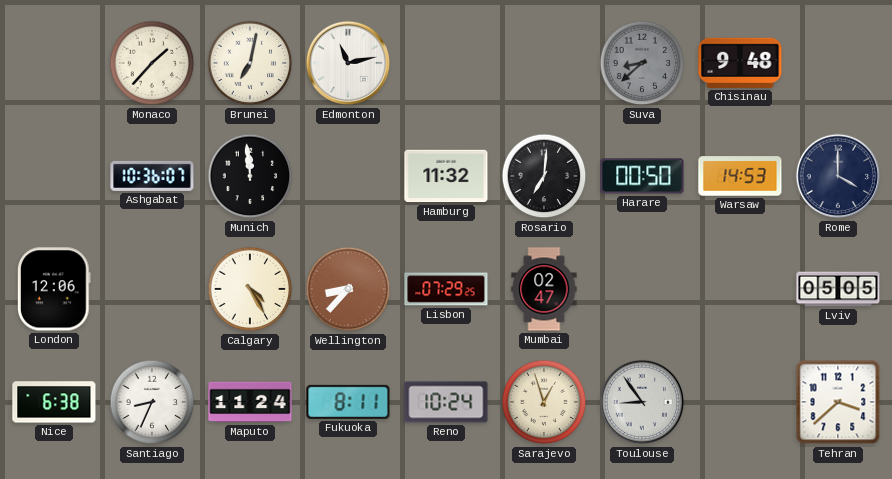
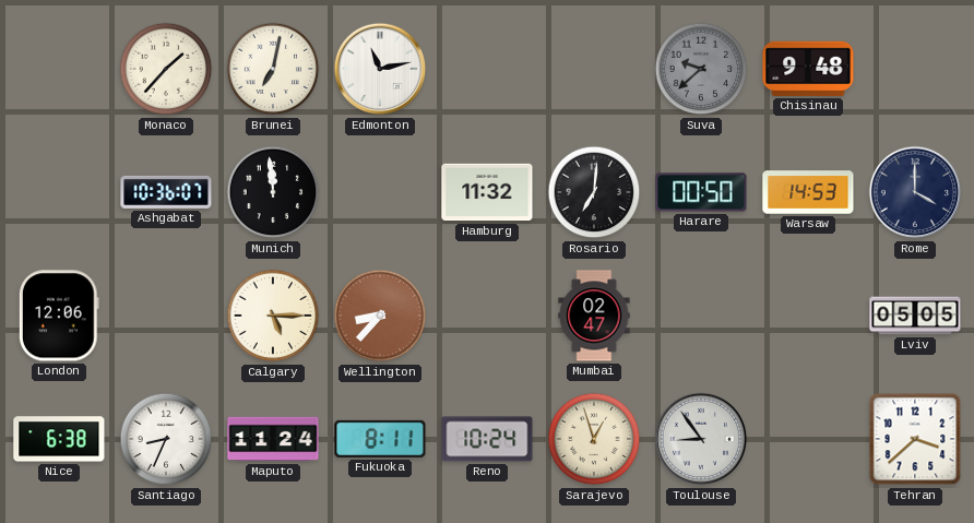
Suva: 8:38 -> 9:38 (701, 69)
Calgary: 4:25 -> 5:15 (273, 316)
Lisbon: 07:29 -> none (446, 289)
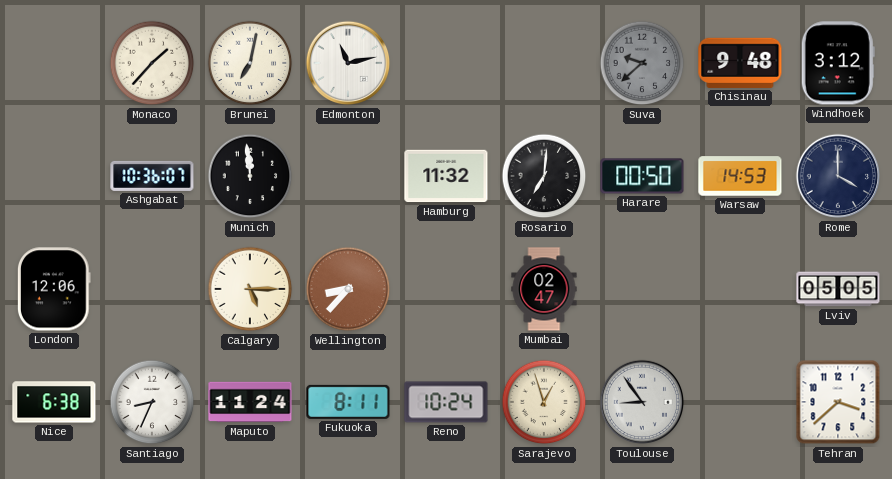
Windhoek: none -> 3:12 (838, 63)
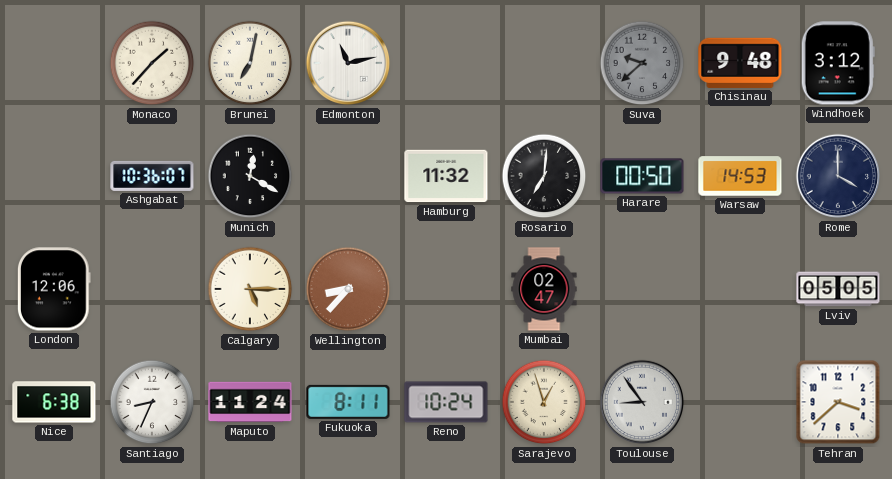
Munich: 11:59 -> 12:20 (250, 176)
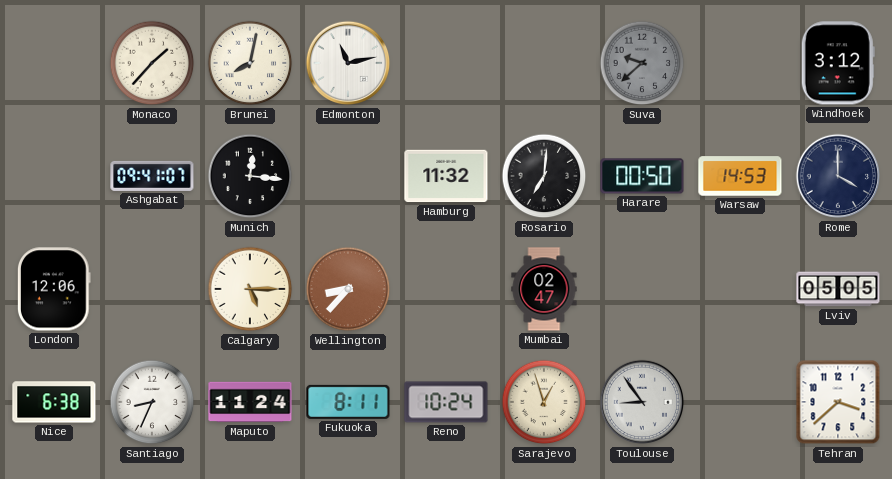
Brunei: 7:02 -> 8:02 (250, 63)
Chisinau: 9:48 -> none (740, 63)
Ashgabat: 10:36 -> 09:41 (152, 176)
Munich: 12:20 -> 12:16 (250, 176)
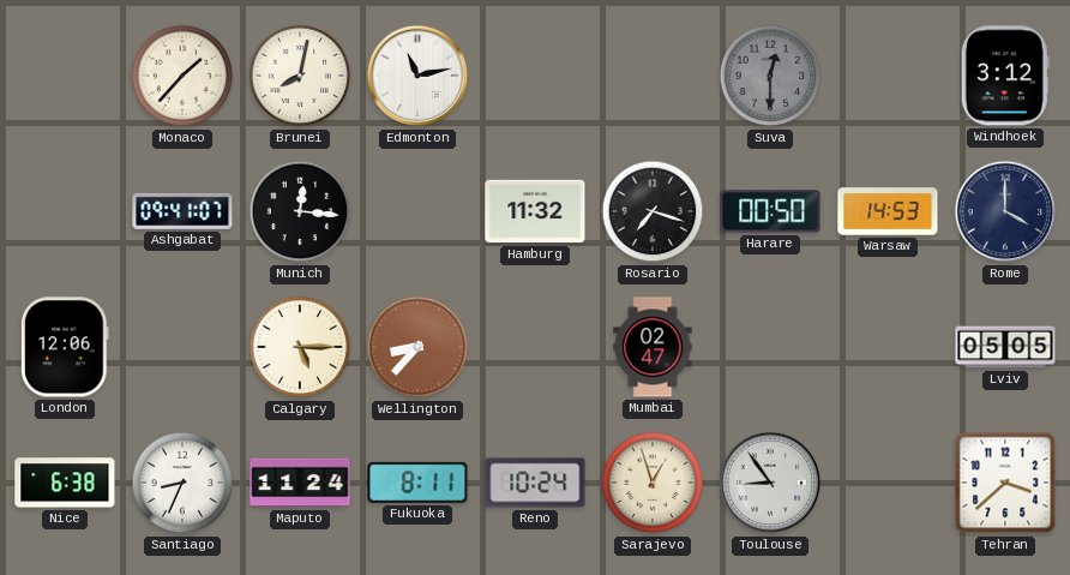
Suva: 9:38 -> 12:30 (770, 76)
Rosario: 7:01 -> 7:18 (653, 211)
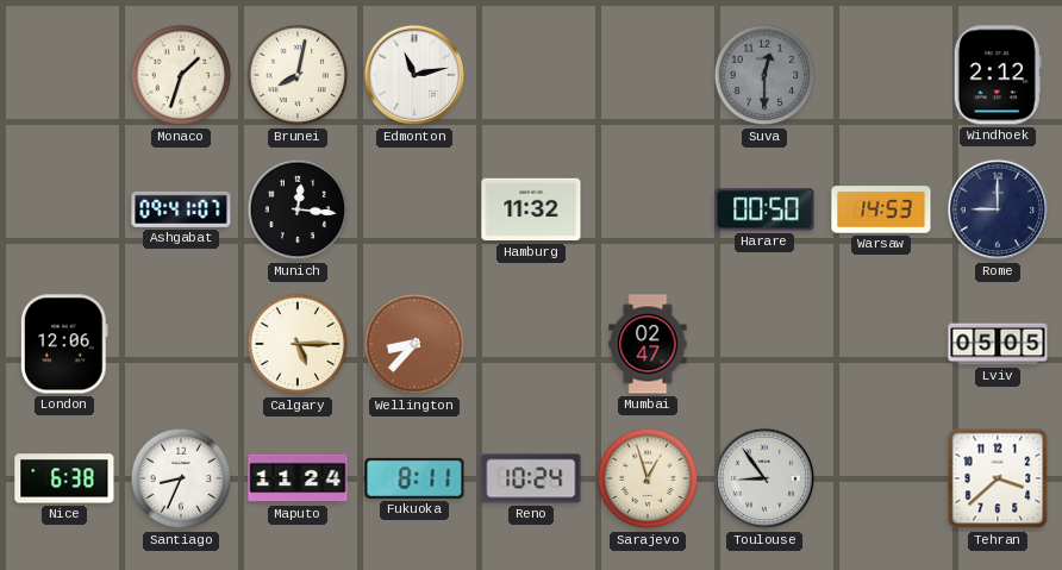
Monaco: 1:37 -> 1:33 (181, 75)
Windhoek: 3:12 -> 2:12 (998, 75)
Rosario: 7:18 -> none (653, 211)
Rome: 4:00 -> 9:00 (998, 209)
